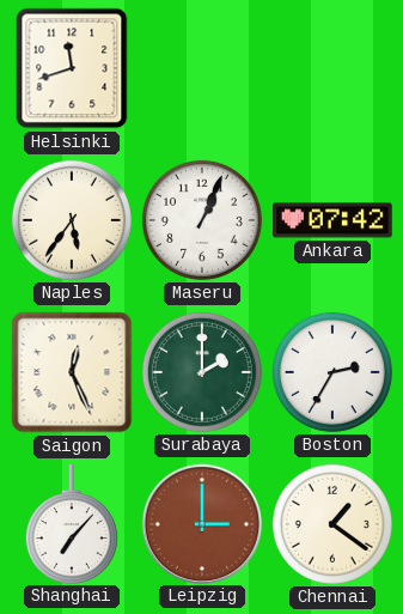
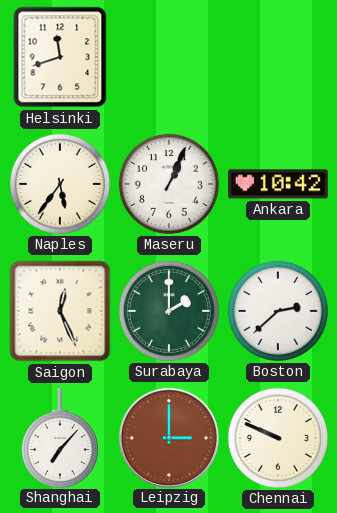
Ankara: 07:42 -> 10:42 (279, 184)
Boston: 2:35 -> 2:38 (278, 311)
Chennai: 1:21 -> 9:49 (278, 438)
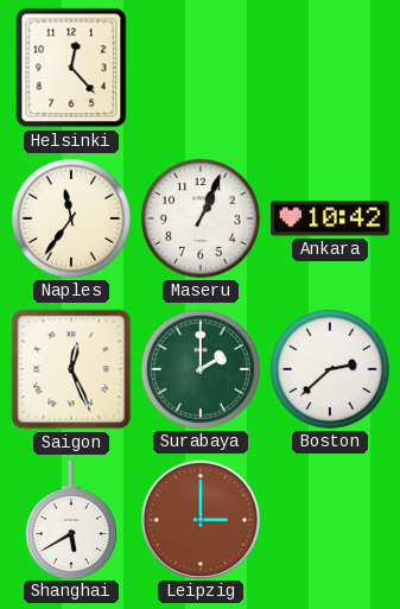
Helsinki: 11:42 -> 12:23 (71, 68)
Naples: 5:36 -> 11:36 (71, 218)
Shanghai: 7:07 -> 5:40 (71, 520)
Chennai: 9:49 -> none (278, 438)
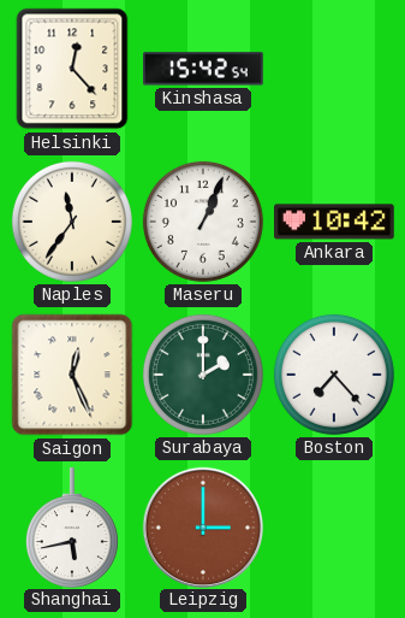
Kinshasa: none -> 15:42 (204, 69)
Boston: 2:38 -> 7:23 (334, 375)
Shanghai: 5:40 -> 5:43 (72, 528)
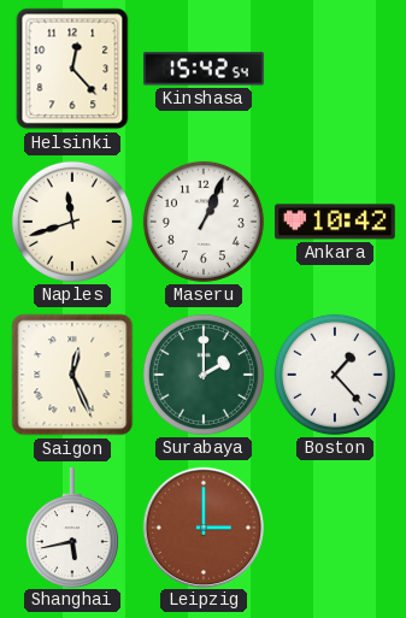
Naples: 11:36 -> 11:42 (72, 222)
Boston: 7:23 -> 1:23 (335, 375)
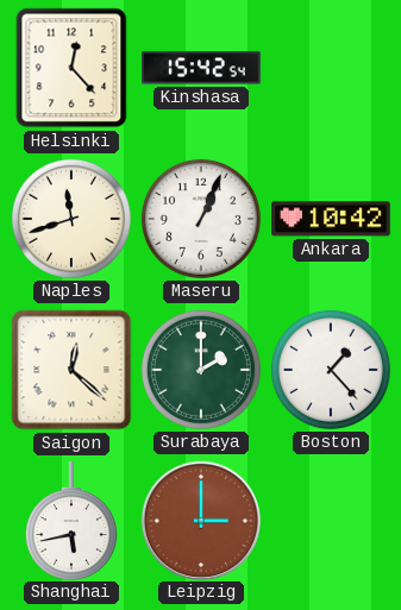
Saigon: 12:26 -> 12:22 (71, 370)
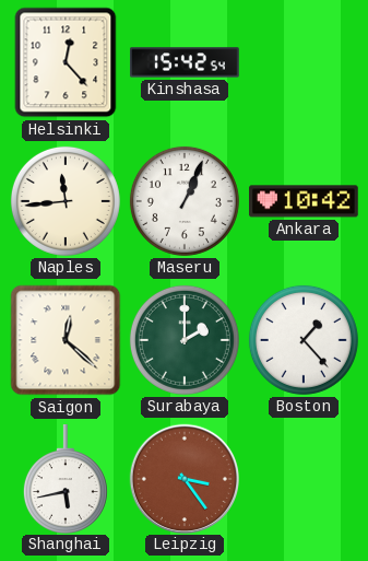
Naples: 11:42 -> 11:44 (66, 201)
Leipzig: 3:00 -> 3:24 (183, 478)
